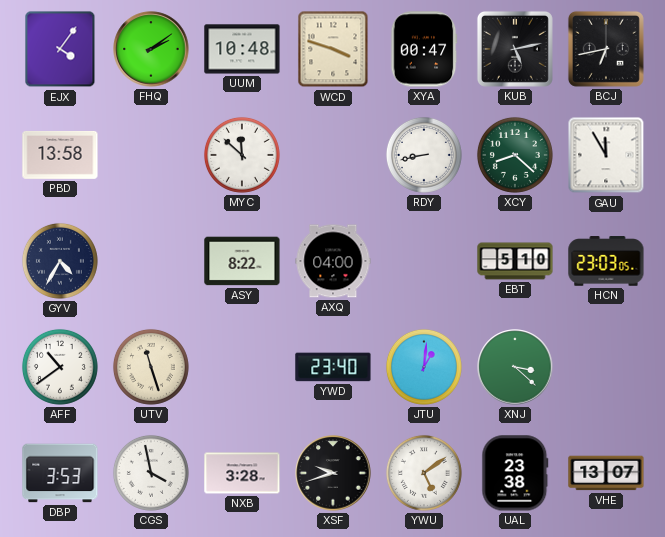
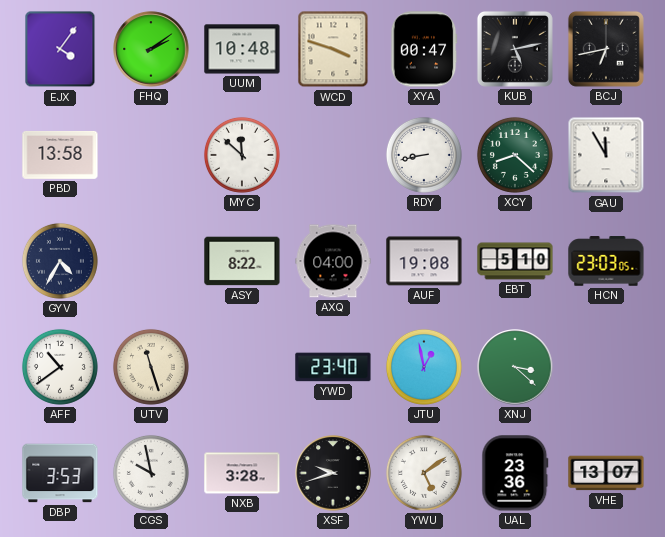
AUF: none -> 19:08 (424, 261)
JTU: 1:01 -> 12:58 (424, 367)
CGS: 3:58 -> 9:58 (151, 473)
UAL: 23:38 -> 23:36 (515, 473)
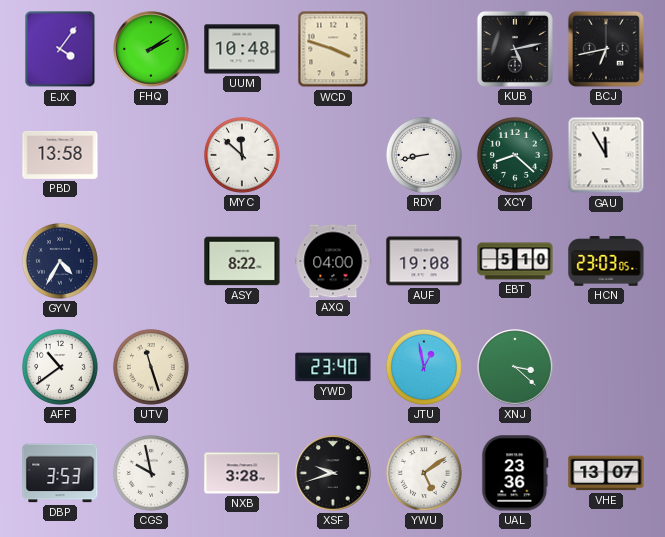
XYA: 00:47 -> none (424, 49)
